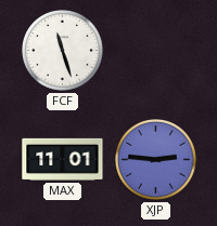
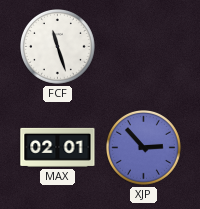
MAX: 11:01 -> 02:01 (58, 147)
XJP: 2:46 -> 2:53 (144, 148)
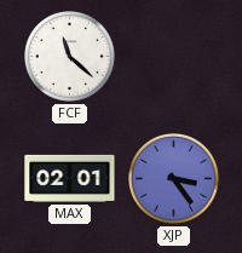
FCF: 11:27 -> 11:22 (70, 57)
XJP: 2:53 -> 3:24 (174, 179)
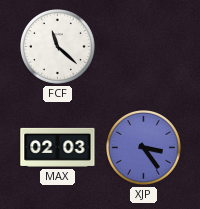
MAX: 02:01 -> 02:03 (58, 147)
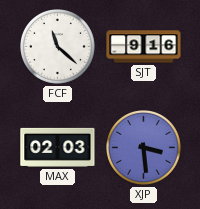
SJT: none -> 9:16 (144, 47)
XJP: 3:24 -> 3:29 (144, 148)
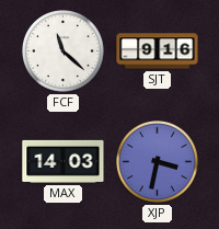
MAX: 02:03 -> 14:03 (64, 161)
XJP: 3:29 -> 3:32 (158, 162)
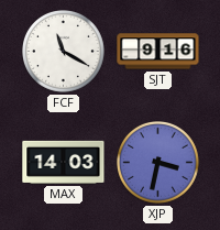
FCF: 11:22 -> 11:20 (64, 52)
